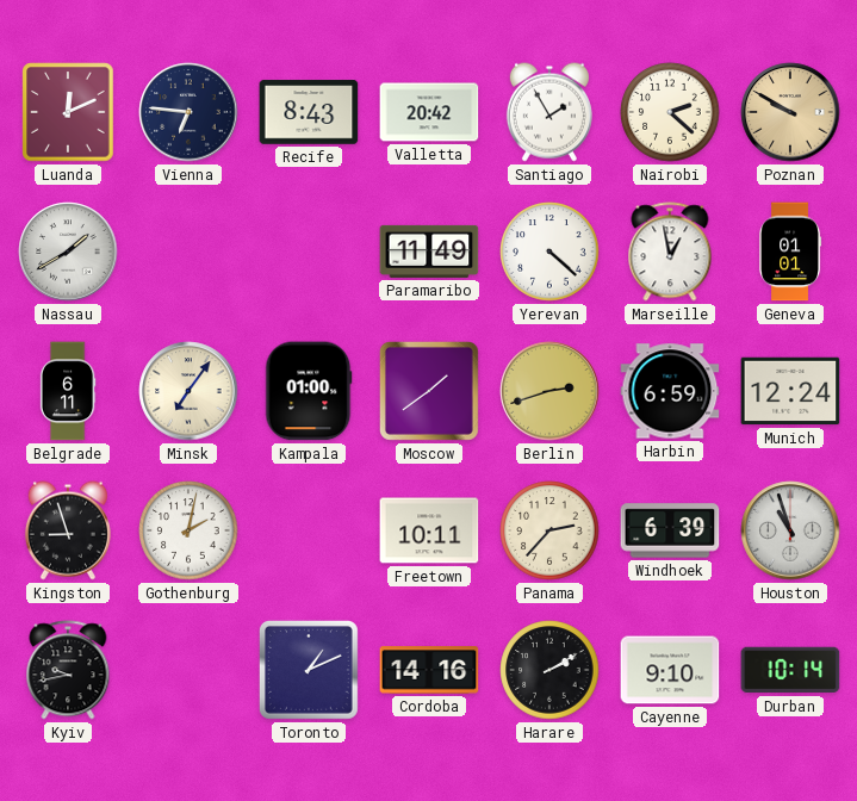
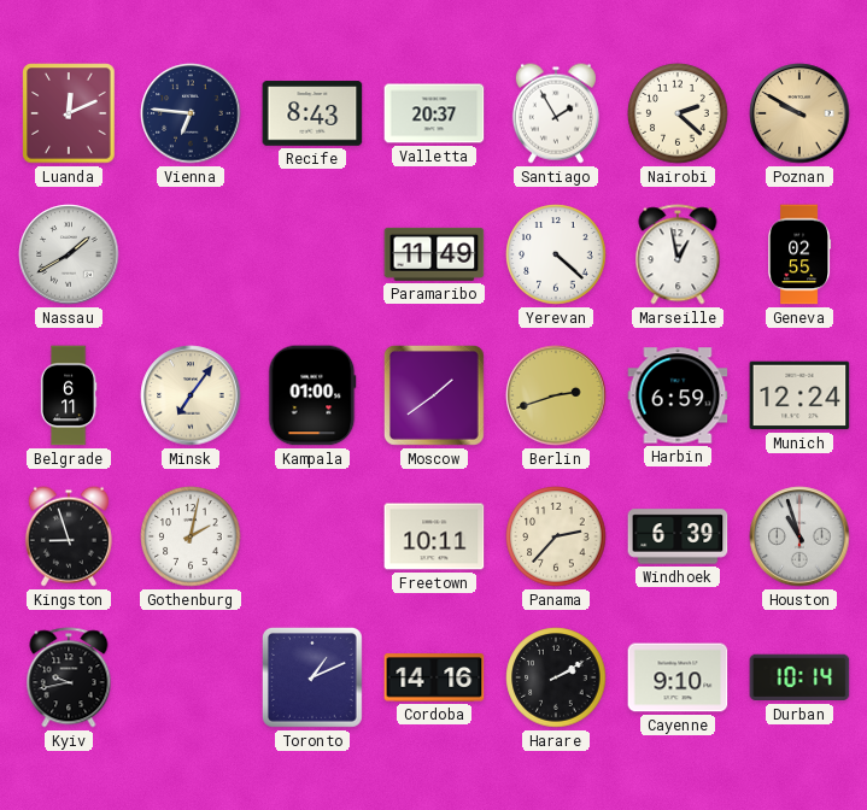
Valletta: 20:42 -> 20:37 (434, 113)
Geneva: 01:01 -> 02:55 (799, 254)
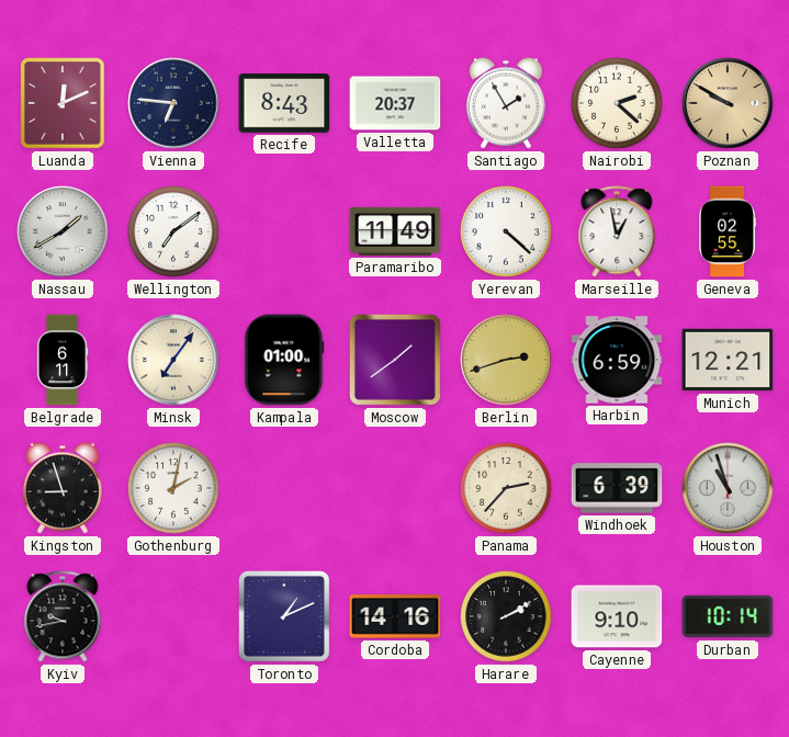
Wellington: none -> 7:09 (173, 231)
Munich: 12:24 -> 12:21 (728, 360)
Freetown: 10:11 -> none (434, 536)
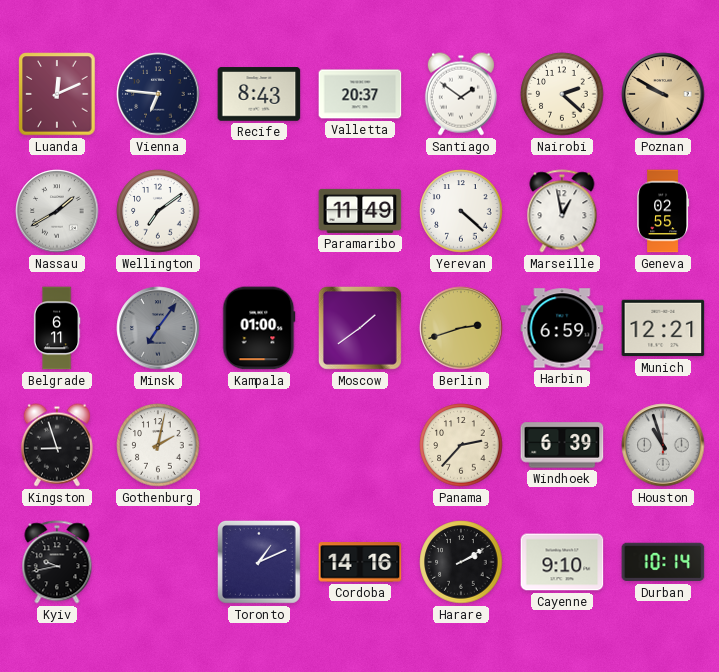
Santiago: 1:55 -> 1:51 (461, 94)
Minsk dial: cream -> grey (158, 328)
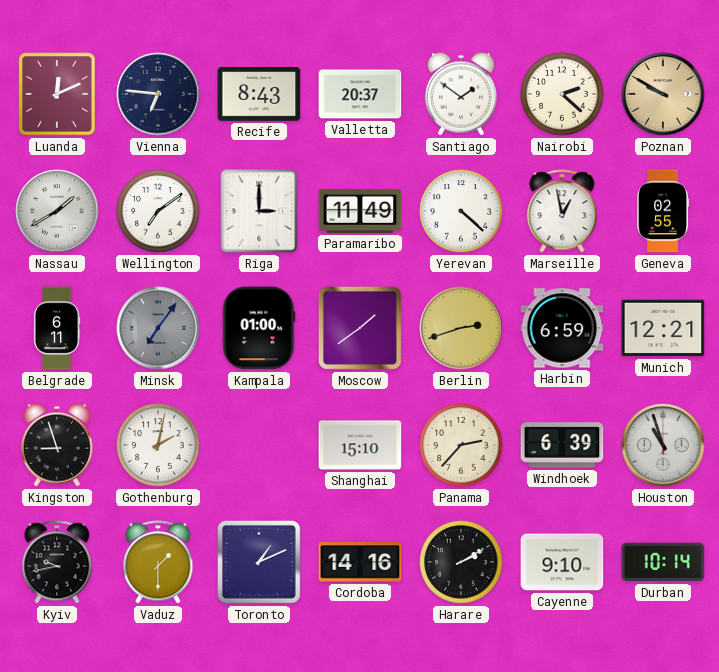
Riga: none -> 3:00 (259, 211)
Shanghai: none -> 15:10 (360, 445)
Vaduz: none -> 1:30 (158, 562)
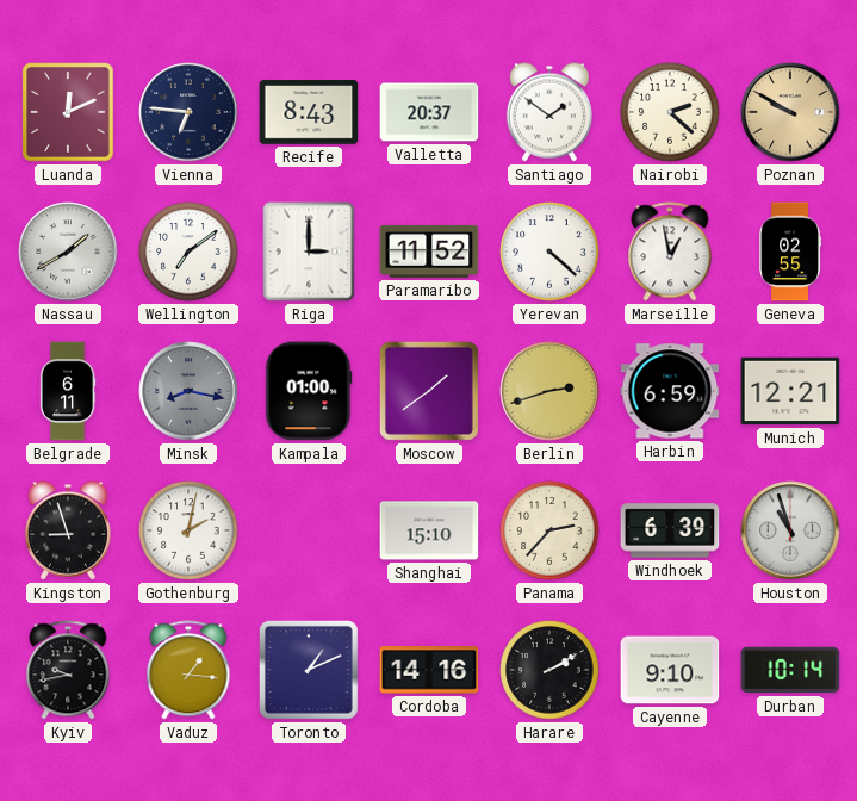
Paramaribo: 11:49 -> 11:52 (429, 252)
Minsk: 7:06 -> 8:17 (188, 391)
Vaduz: 1:30 -> 1:16 (188, 670)
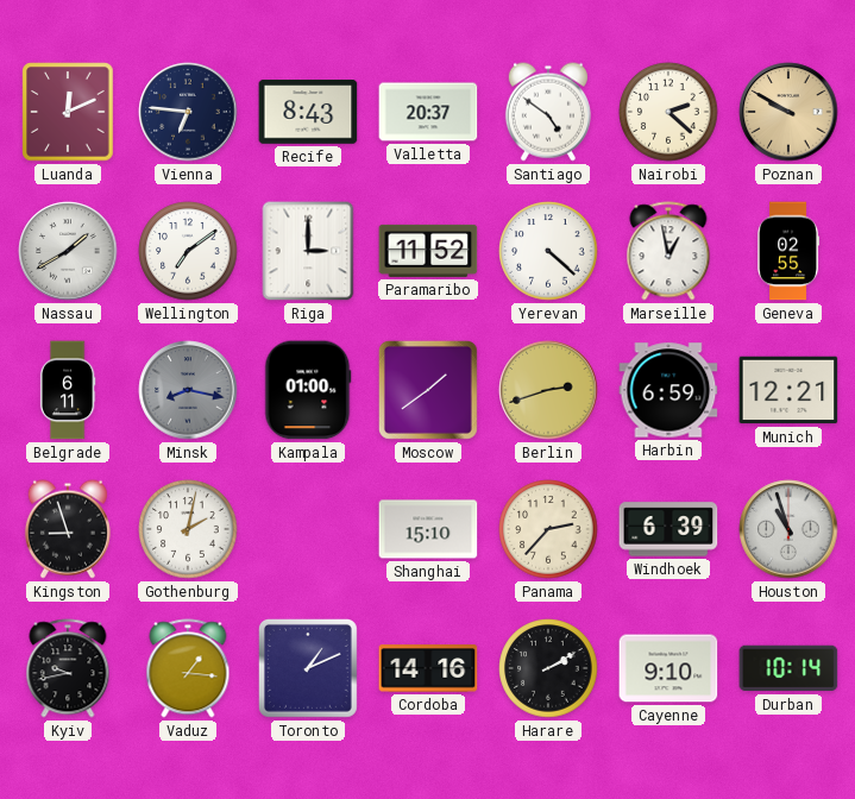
Santiago: 1:51 -> 4:51 (548, 112)
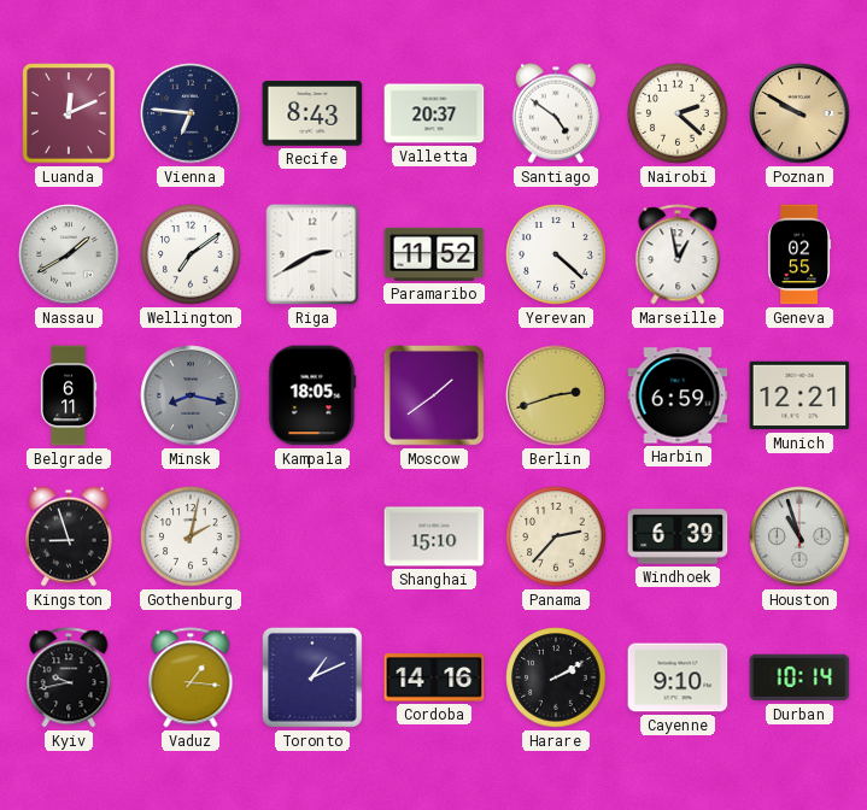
Riga: 3:00 -> 2:40 (312, 254)
Kampala: 01:00 -> 18:05 (312, 395)
